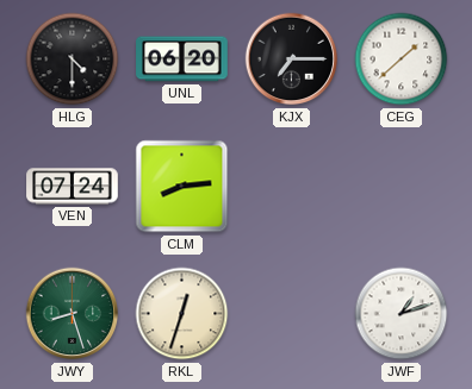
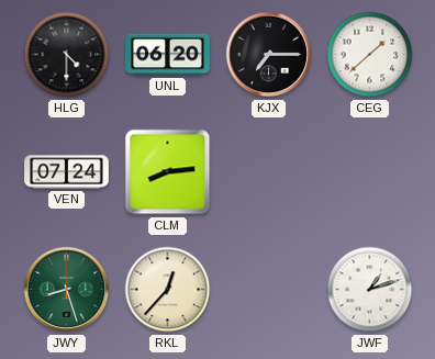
RKL: 12:33 -> 12:37 (168, 290)
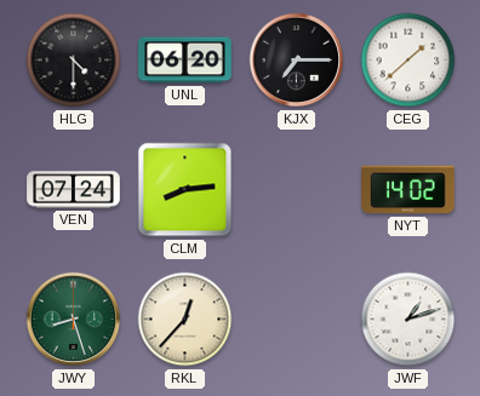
NYT: none -> 14:02 (408, 190)
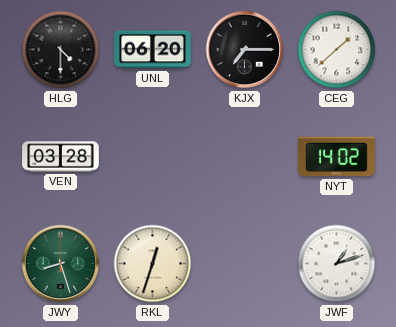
VEN: 07:24 -> 03:28 (61, 157)
CLM: 8:14 -> none (185, 190)
RKL: 12:37 -> 12:33 (153, 264)
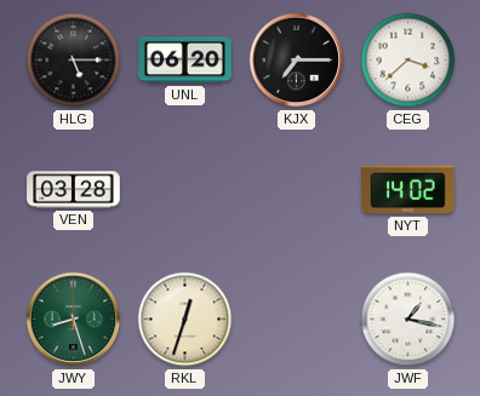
HLG: 4:30 -> 5:15 (74, 61)
CEG: 1:38 -> 3:38 (408, 61)
JWF: 1:12 -> 1:17 (408, 320)
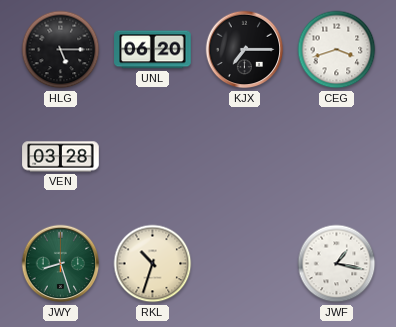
CEG: 3:38 -> 3:42 (337, 50)
NYT: 14:02 -> none (408, 190)
RKL: 12:33 -> 10:33 (153, 264)
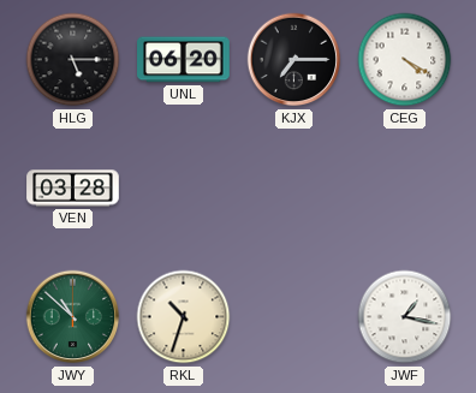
CEG: 3:42 -> 4:20 (405, 60)
JWY: 8:27 -> 10:52 (73, 317)
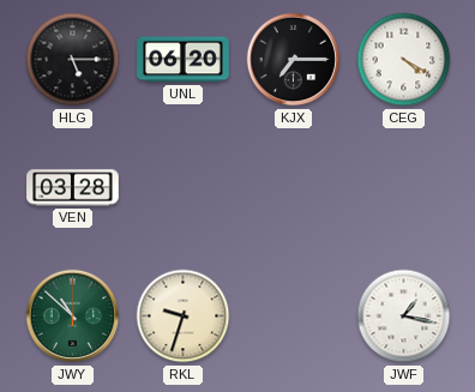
RKL: 10:33 -> 9:33 (184, 316)
